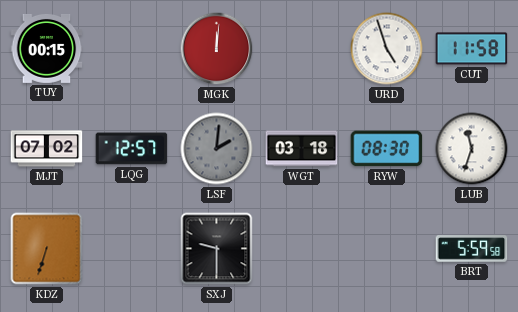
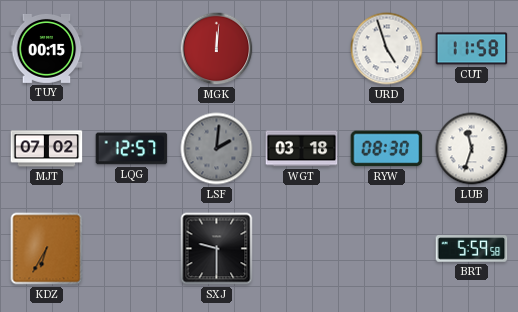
KDZ: 6:33 -> 6:35 (47, 249)
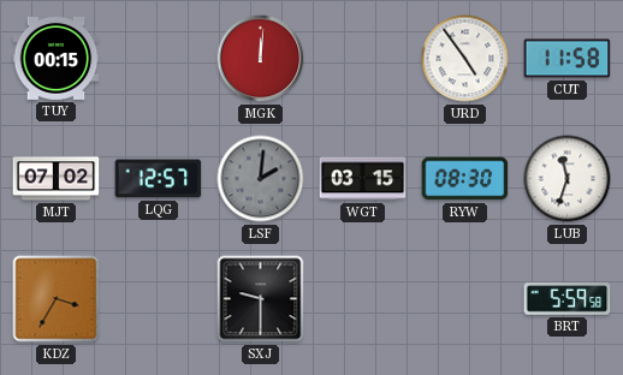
URD: 4:57 -> 4:54 (465, 59)
WGT: 03:18 -> 03:15 (363, 179)
KDZ: 6:35 -> 3:35 (57, 299)
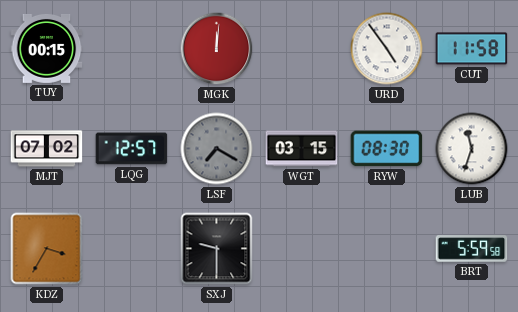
LSF: 2:01 -> 7:20 (217, 149)
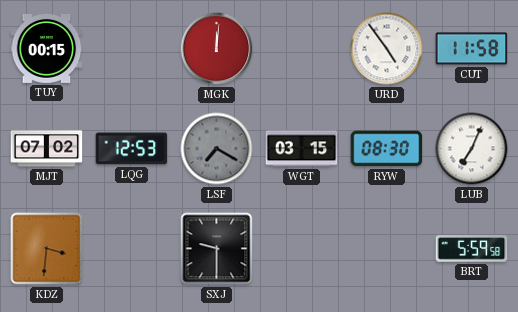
LQG: 12:57 -> 12:53 (132, 149)
LUB: 11:33 -> 7:04 (472, 149)
KDZ: 3:35 -> 3:31 (47, 249)
